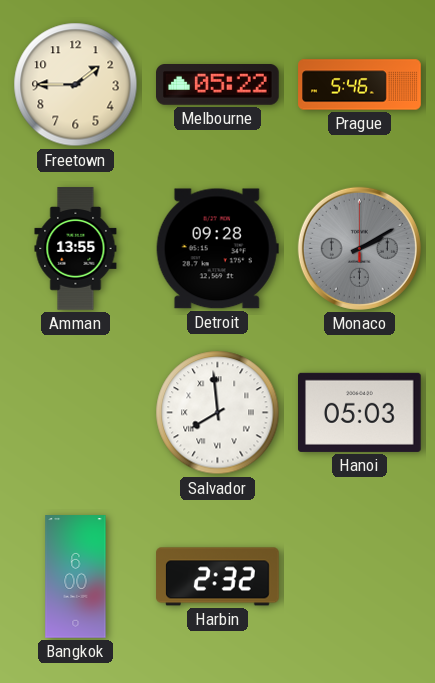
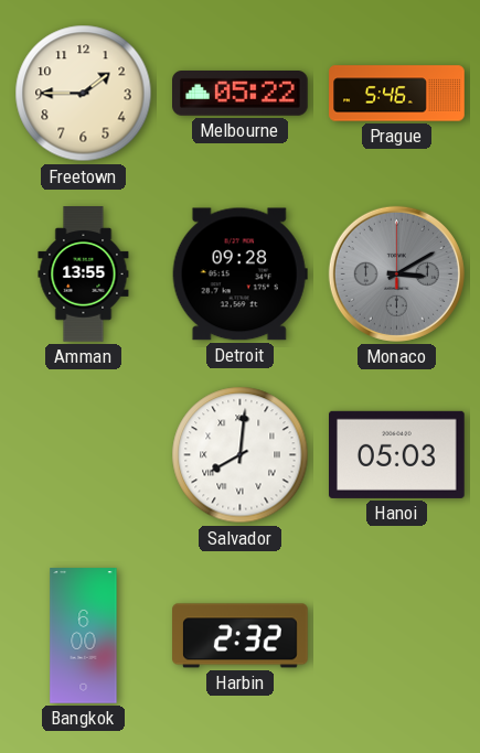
Monaco: 2:10 -> 3:10 (396, 273)
Salvador: 7:59 -> 8:01 (241, 455)
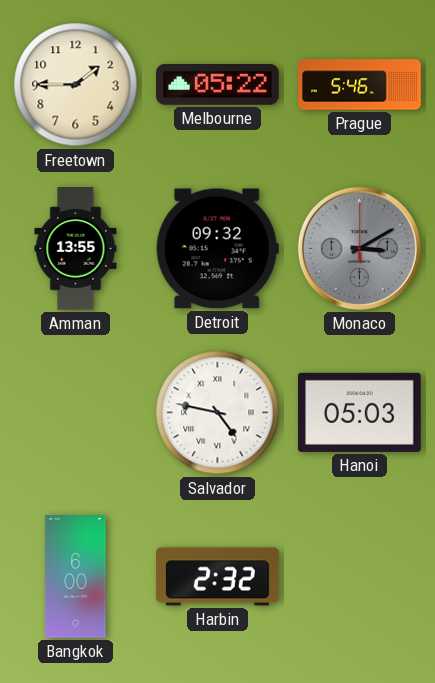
Detroit: 09:28 -> 09:32 (217, 249)
Salvador: 8:01 -> 4:47 (218, 413)
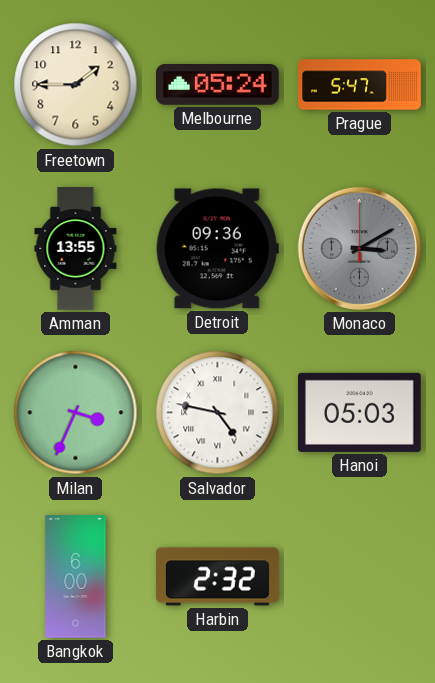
Melbourne: 05:22 -> 05:24 (218, 85)
Prague: 5:46 -> 5:47 (360, 85)
Detroit: 09:32 -> 09:36 (217, 249)
Milan: none -> 3:34 (76, 413)
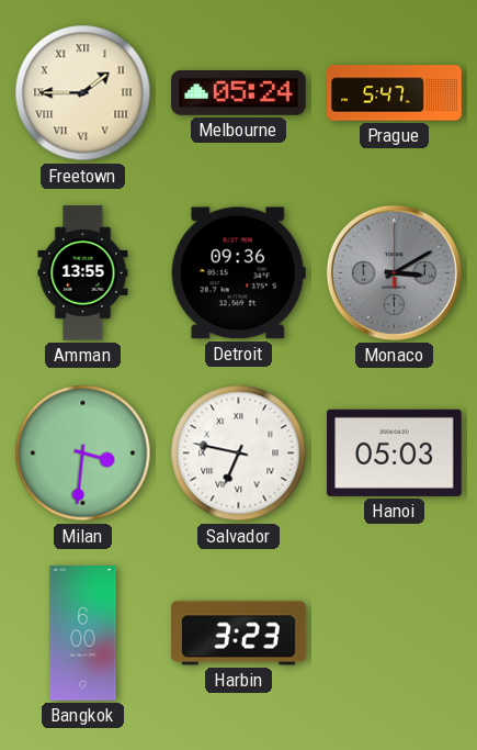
Freetown numerals: Arabic -> Roman (83, 93)
Milan: 3:34 -> 3:31 (83, 454)
Salvador: 4:47 -> 6:47 (239, 454)
Harbin: 2:32 -> 3:23 (239, 634)
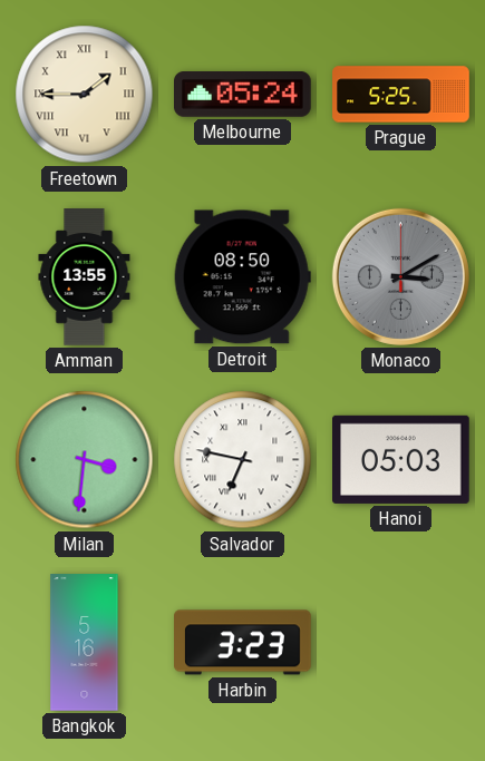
Prague: 5:47 -> 5:25 (401, 95)
Detroit: 09:36 -> 08:50 (242, 277)
Bangkok: 6:00 -> 5:16 (85, 643)
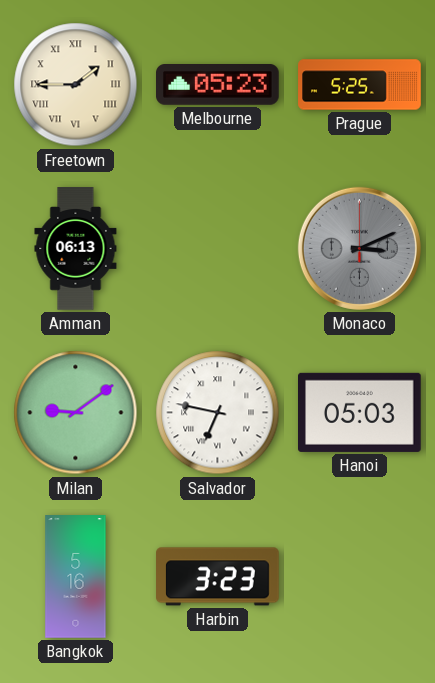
Melbourne: 05:24 -> 05:23 (218, 85)
Amman: 13:55 -> 06:13 (76, 249)
Detroit: 08:50 -> none (242, 277)
Monaco: 3:10 -> 3:11 (359, 248)
Milan: 3:31 -> 9:09 (76, 413)
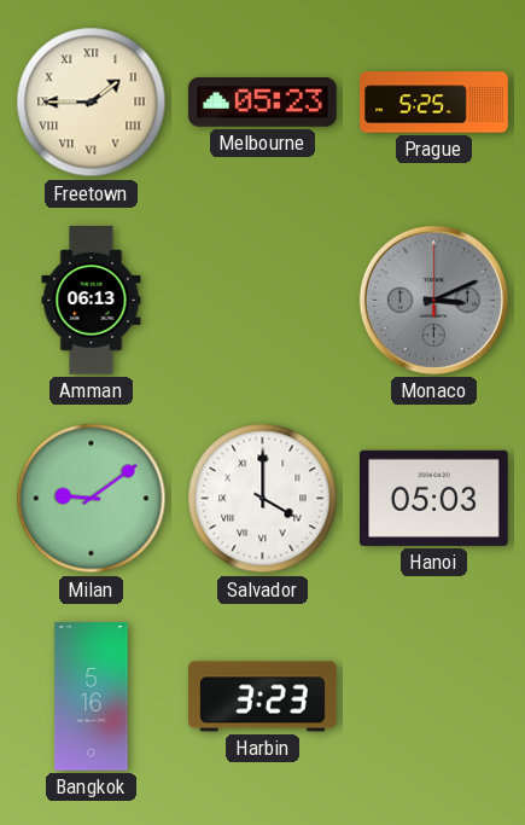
Salvador: 6:47 -> 4:00 (263, 499)
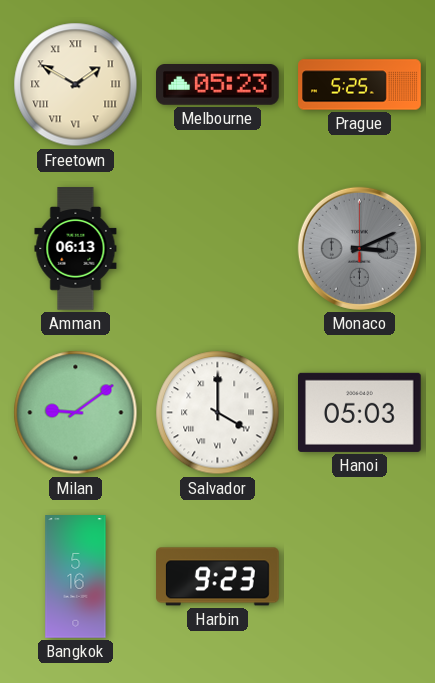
Freetown: 1:45 -> 1:50 (76, 85)
Harbin: 3:23 -> 9:23 (218, 577)
